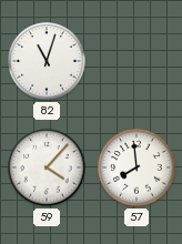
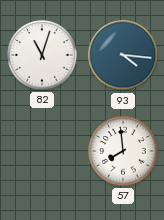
93: none -> 4:16 (123, 55)
59: 4:07 -> none (47, 167)
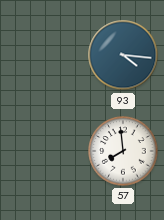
82: 11:03 -> none (42, 55)
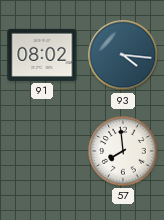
91: none -> 08:02 (42, 55)
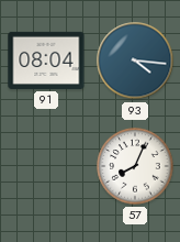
91: 08:02 -> 08:04 (46, 61)
57: 7:59 -> 8:04 (135, 166)
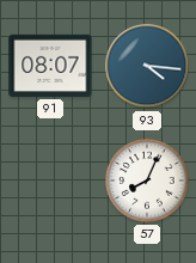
91: 08:04 -> 08:07 (50, 66)
